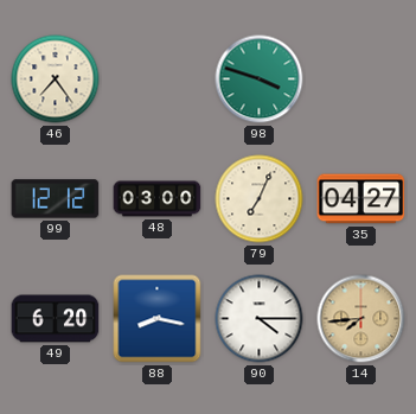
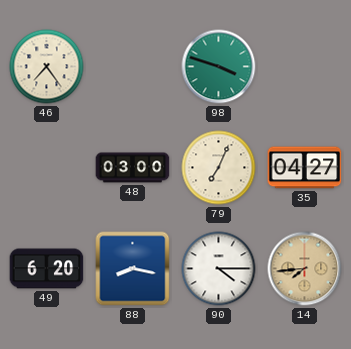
99: 12:12 -> none (56, 199)
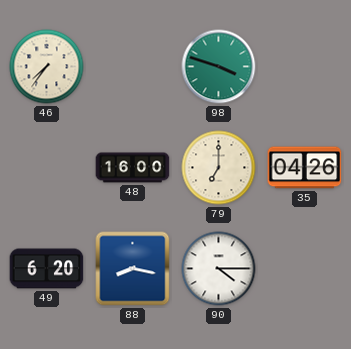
46: 7:24 -> 7:36 (47, 67)
48: 03:00 -> 16:00 (133, 168)
79: 7:04 -> 7:00 (219, 168)
35: 04:27 -> 04:26 (305, 168)
14: 7:44 -> none (305, 269)
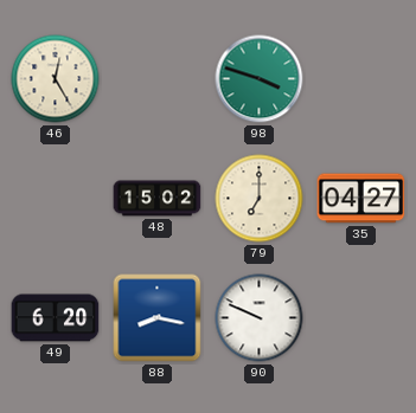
46: 7:36 -> 12:25 (56, 79)
48: 16:00 -> 15:02 (158, 199)
35: 04:26 -> 04:27 (361, 199)
90: 4:15 -> 9:49 (260, 318)
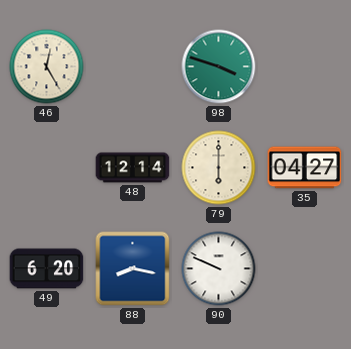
48: 15:02 -> 12:14 (133, 168)
79: 7:00 -> 6:00 (219, 168)
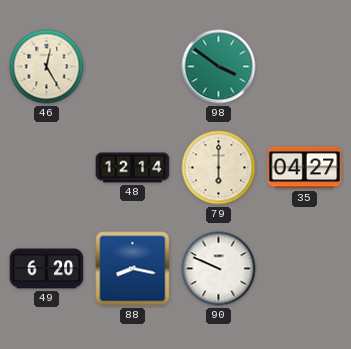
98: 3:48 -> 3:51 (219, 67)
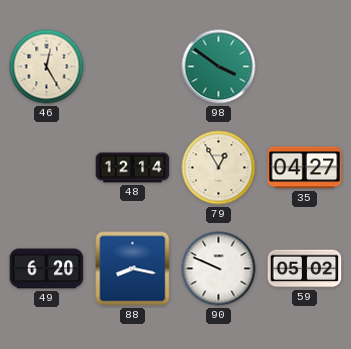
79: 6:00 -> 12:55 (219, 168)
59: none -> 05:02 (305, 269)
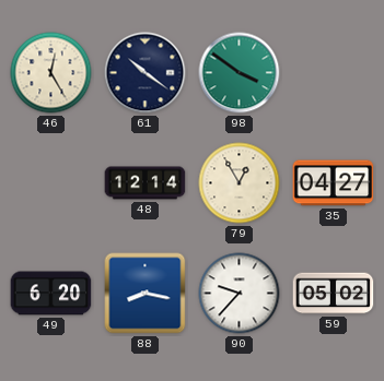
61: none -> 10:21 (146, 73)
90: 9:49 -> 9:37 (240, 294)
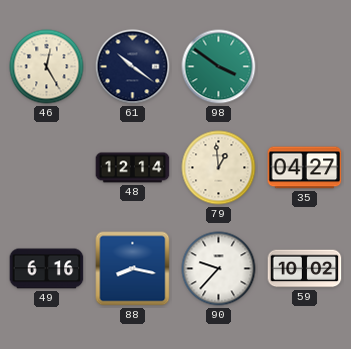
79: 12:55 -> 12:59 (219, 168)
49: 6:20 -> 6:16 (47, 269)
59: 05:02 -> 10:02 (305, 269)
